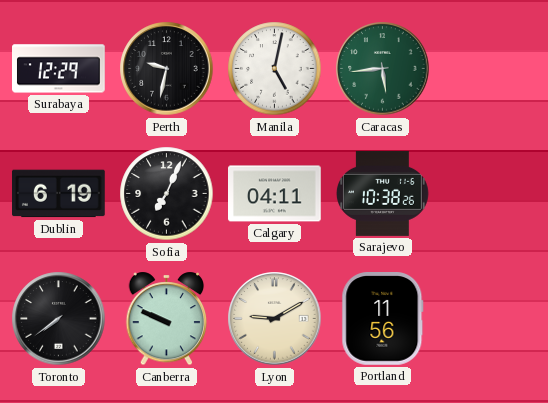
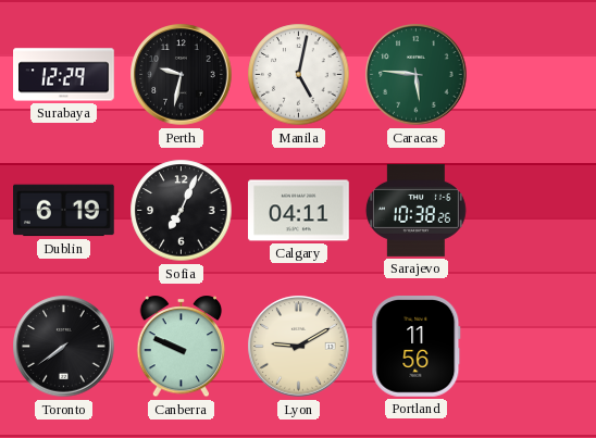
Caracas: 5:44 -> 5:46 (417, 75)
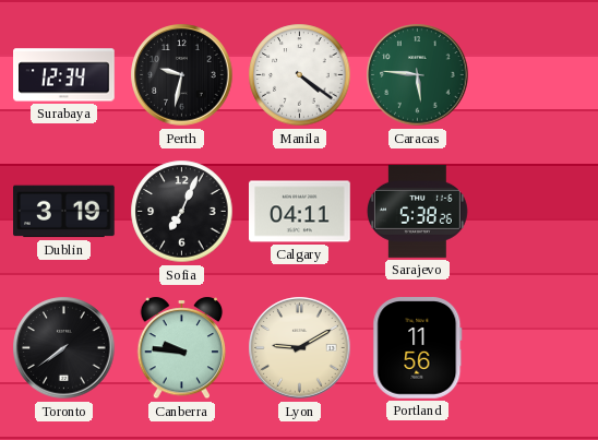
Surabaya: 12:29 -> 12:34 (64, 75)
Manila: 5:02 -> 4:21 (300, 75)
Dublin: 6:19 -> 3:19 (64, 212)
Sarajevo: 10:38 -> 5:38 (417, 211)
Canberra: 9:49 -> 9:46 (182, 348)
